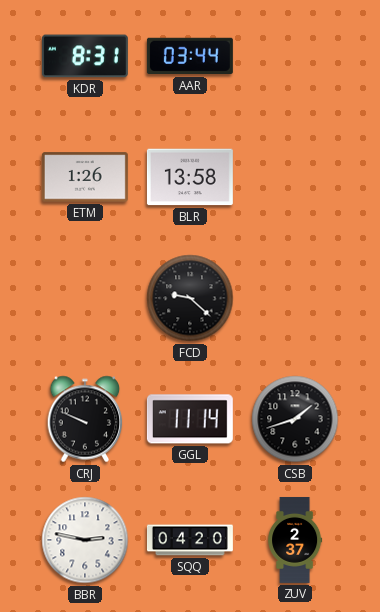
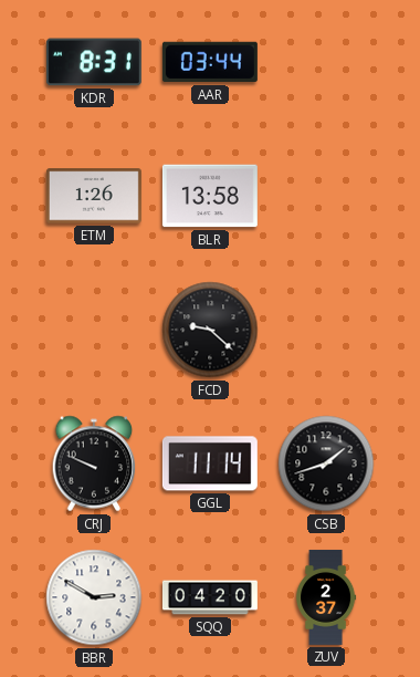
BBR: 2:47 -> 2:50 (94, 597)
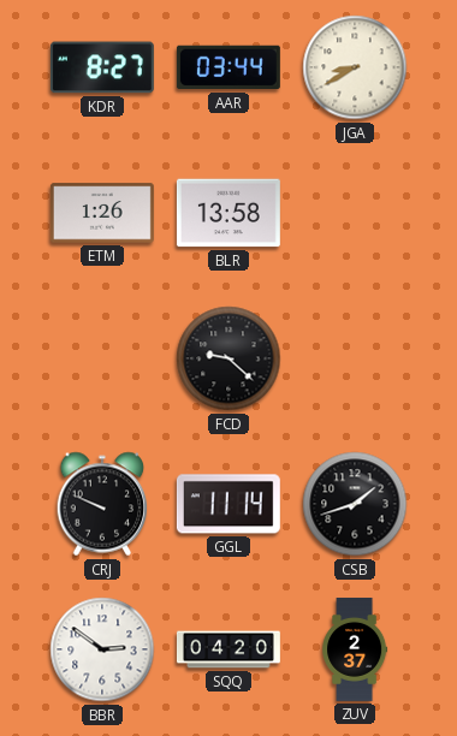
KDR: 8:31 -> 8:27 (102, 67)
JGA: none -> 8:40 (355, 67)
BBR: 2:50 -> 2:51 (102, 649)
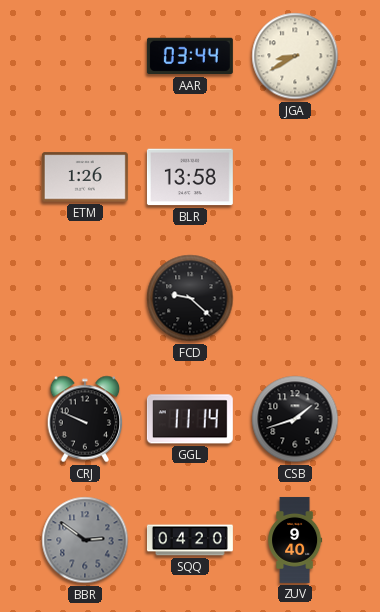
KDR: 8:27 -> none (102, 67)
BBR dial: white -> grey (85, 540)
ZUV: 2:37 -> 9:40 (295, 540)
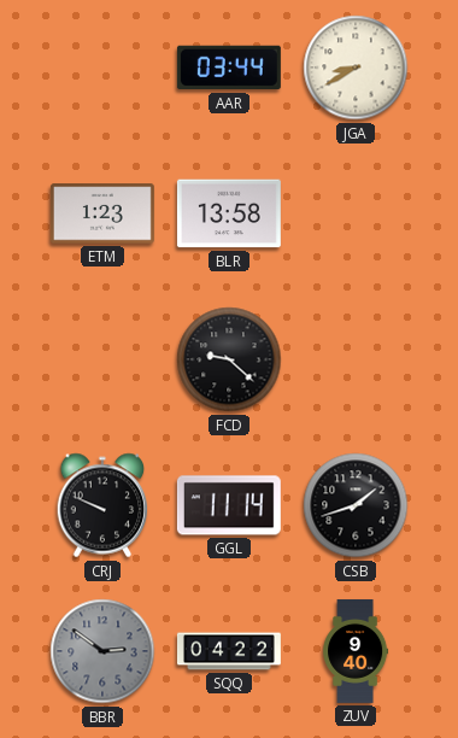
ETM: 1:26 -> 1:23 (102, 213)
SQQ: 04:20 -> 04:22 (229, 651)
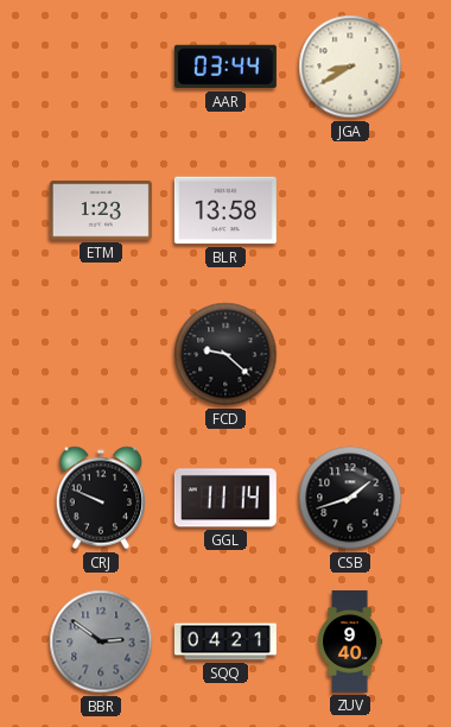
SQQ: 04:22 -> 04:21 (225, 641)
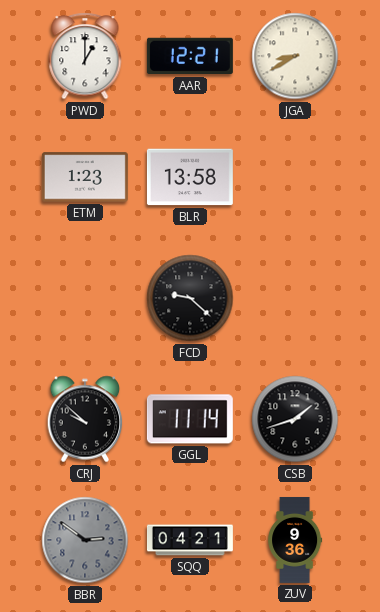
PWD: none -> 1:00 (85, 56)
AAR: 03:44 -> 12:21 (190, 56)
CRJ: 9:49 -> 9:52 (85, 419)
ZUV: 9:40 -> 9:36 (295, 540)
